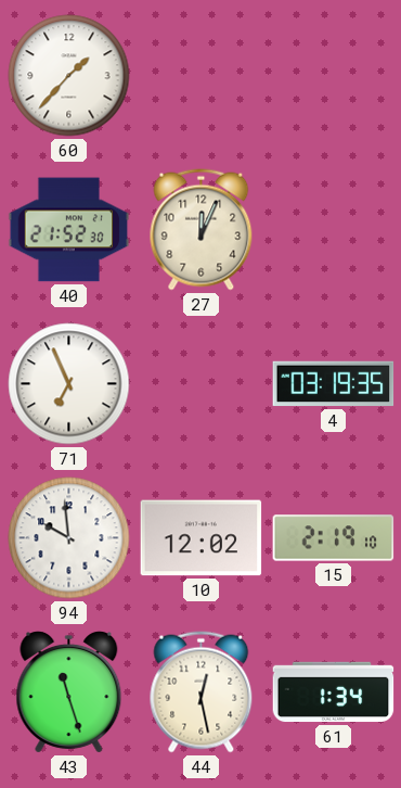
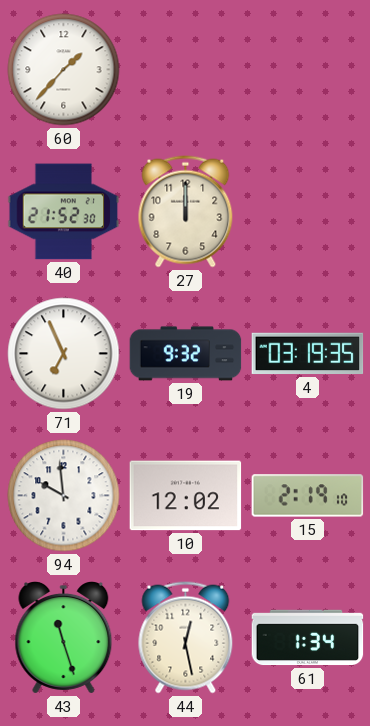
27: 12:04 -> 12:00 (186, 212)
19: none -> 9:32 (186, 354)
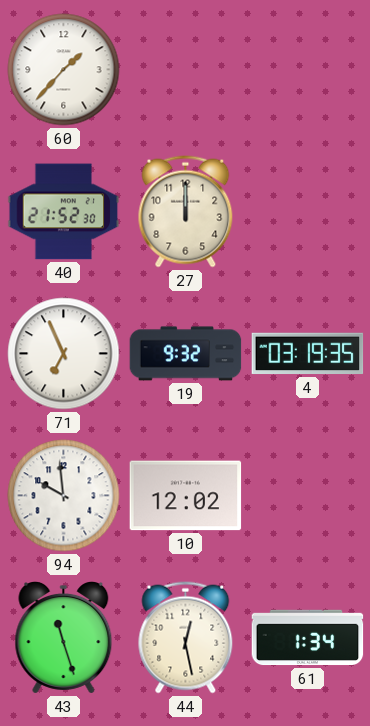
15: 2:19 -> none (308, 496)
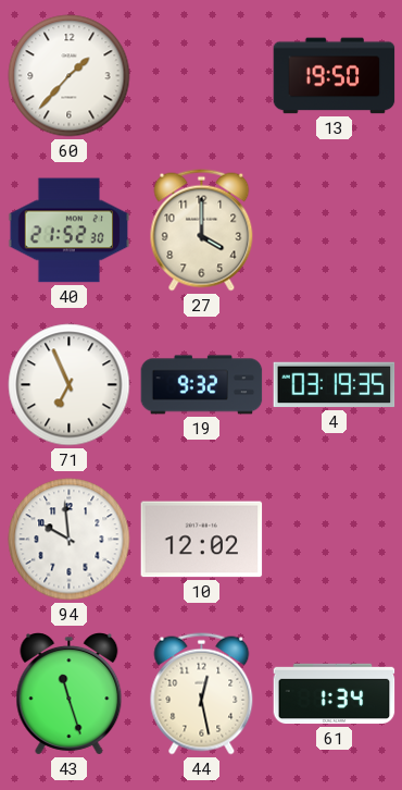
13: none -> 19:50 (335, 76)
27: 12:00 -> 4:00 (202, 231)
